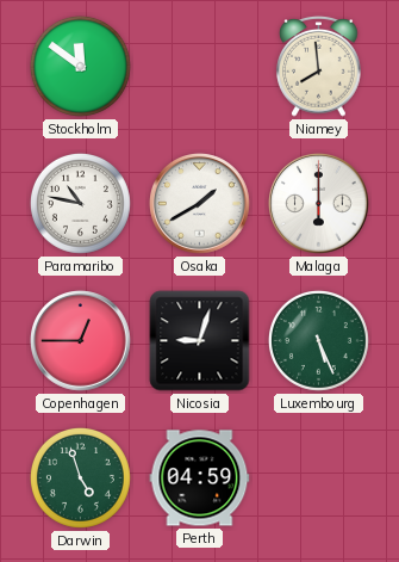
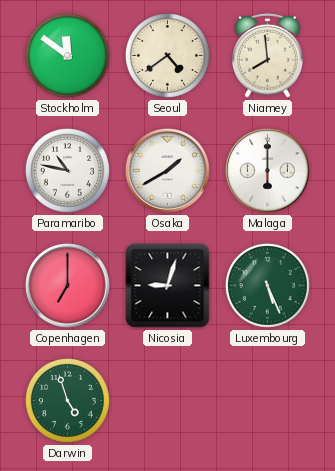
Seoul: none -> 4:39 (167, 55)
Copenhagen: 12:45 -> 7:00 (68, 286)
Perth: 04:59 -> none (200, 478)
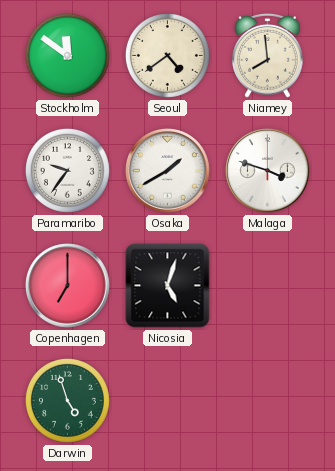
Paramaribo: 10:47 -> 9:36 (67, 170)
Malaga: 6:00 -> 3:48 (268, 171)
Nicosia: 9:03 -> 5:03 (168, 286)
Luxembourg: 5:26 -> none (267, 285)
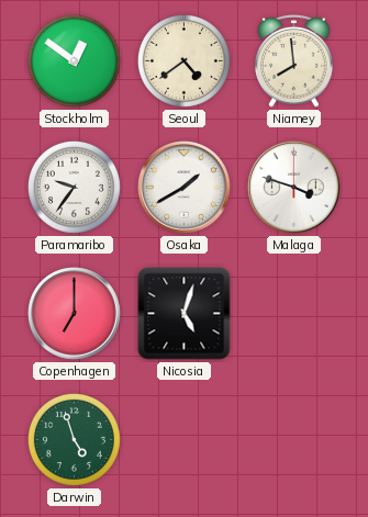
Stockholm: 11:51 -> 12:51 (74, 60)
